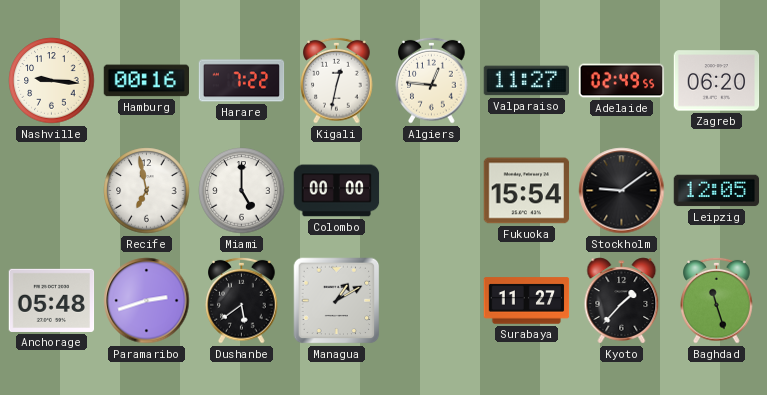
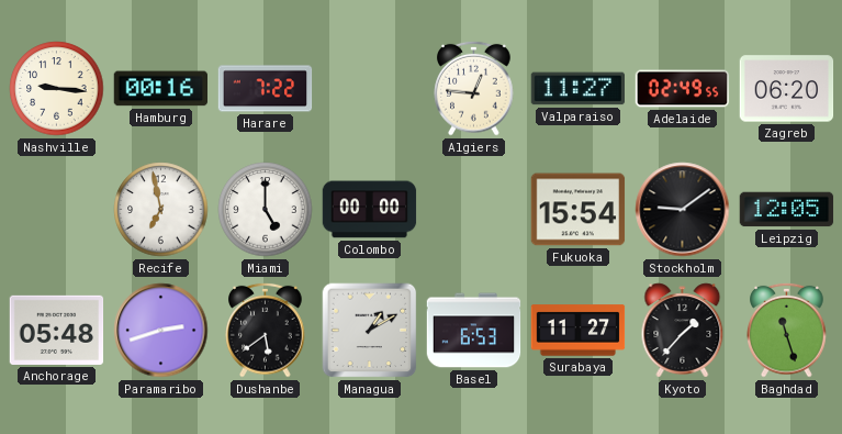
Kigali: 12:32 -> none (337, 80)
Basel: none -> 6:53 (474, 331)
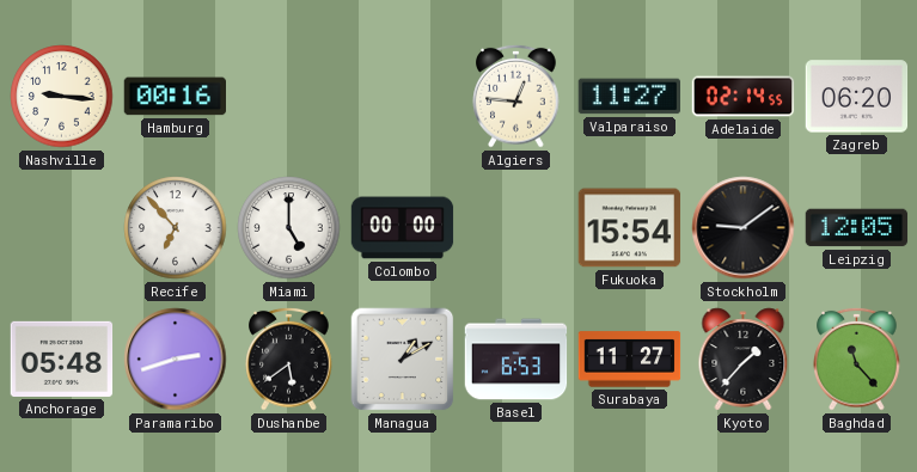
Harare: 7:22 -> none (266, 89)
Adelaide: 02:49 -> 02:14 (744, 97)
Recife: 6:58 -> 6:53 (176, 228)
Baghdad: 11:27 -> 11:23 (857, 358)
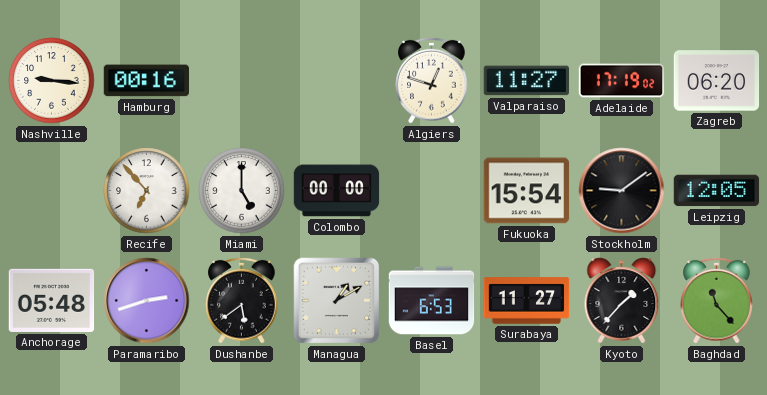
Algiers: 12:46 -> 12:48 (432, 80)
Adelaide: 02:14 -> 17:19 (622, 81)
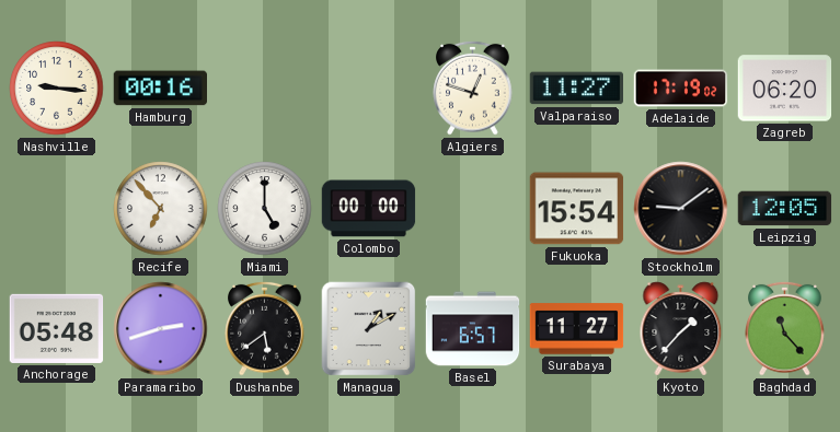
Basel: 6:53 -> 6:57 (473, 329)
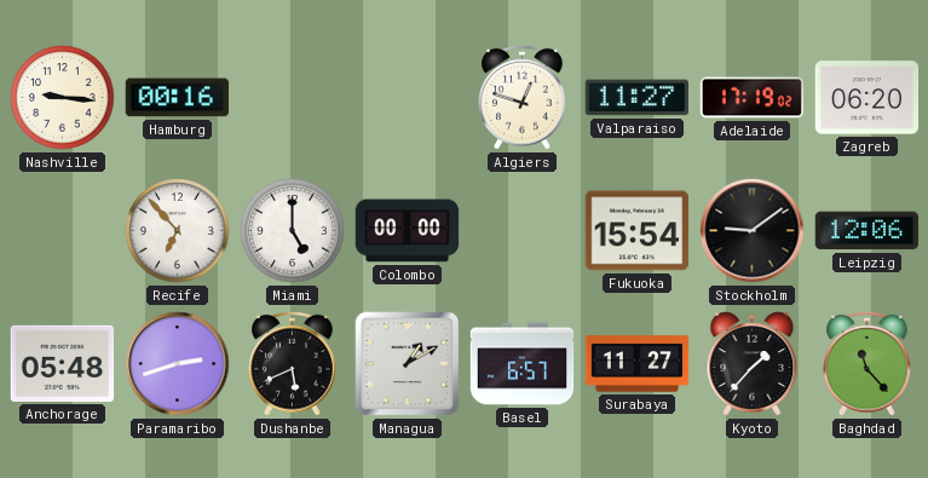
Leipzig: 12:05 -> 12:06 (868, 231)
Dushanbe: 5:39 -> 5:41 (293, 363)
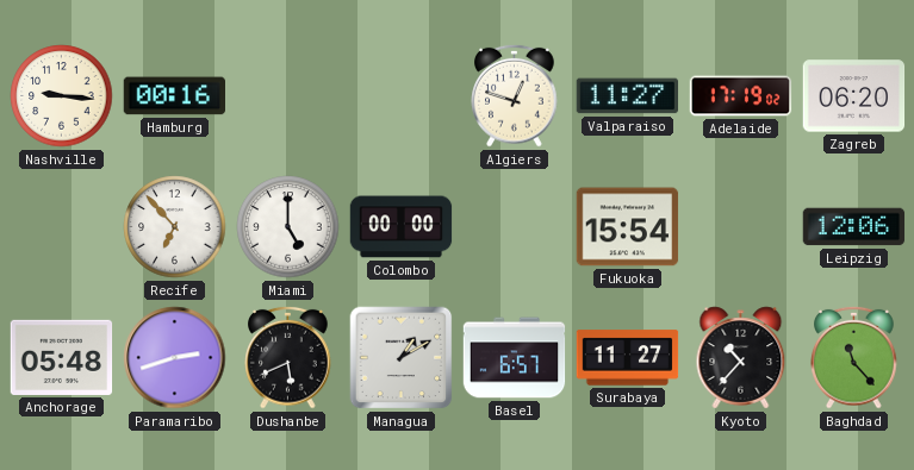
Stockholm: 9:09 -> none (753, 231)
Kyoto: 1:37 -> 10:37 (741, 358)
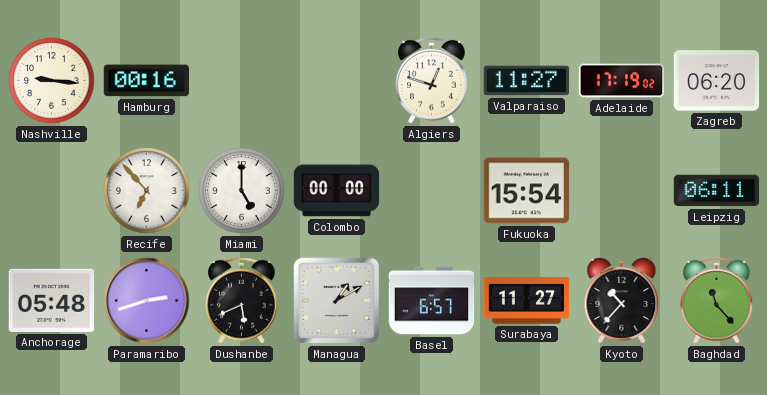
Leipzig: 12:06 -> 06:11 (717, 191)
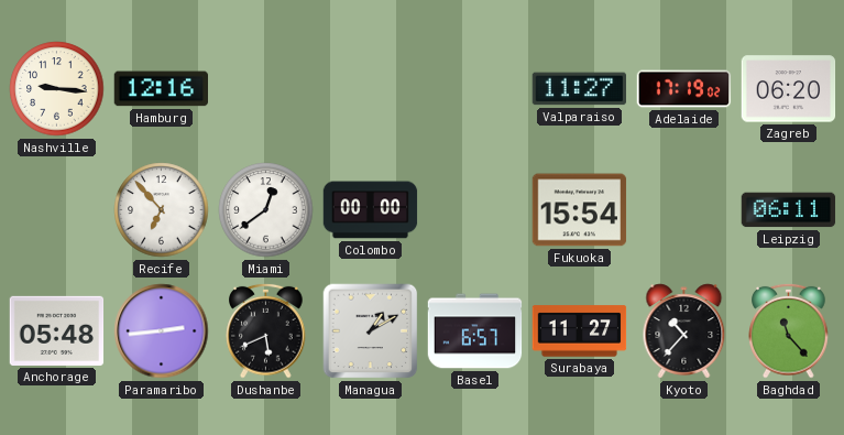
Hamburg: 00:16 -> 12:16 (161, 89)
Algiers: 12:48 -> none (432, 80)
Miami: 5:00 -> 12:39 (266, 210)
Paramaribo: 2:42 -> 2:44 (162, 331)
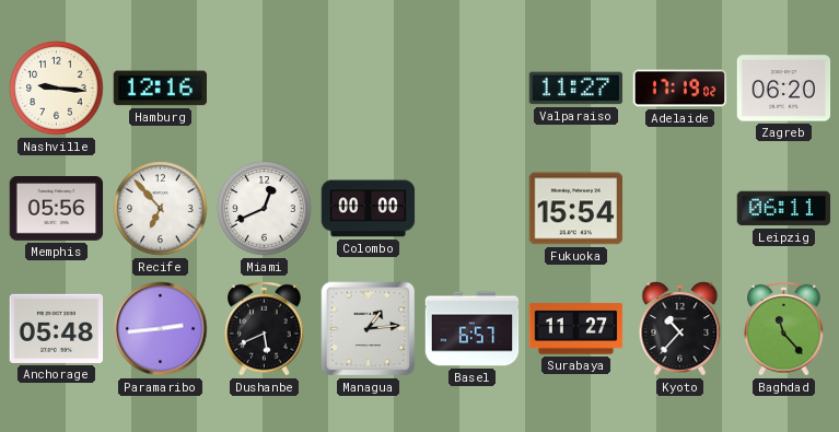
Memphis: none -> 05:56 (57, 209)
Miami: 12:39 -> 12:41 (265, 209)
Managua: 1:10 -> 1:14 (369, 329)
